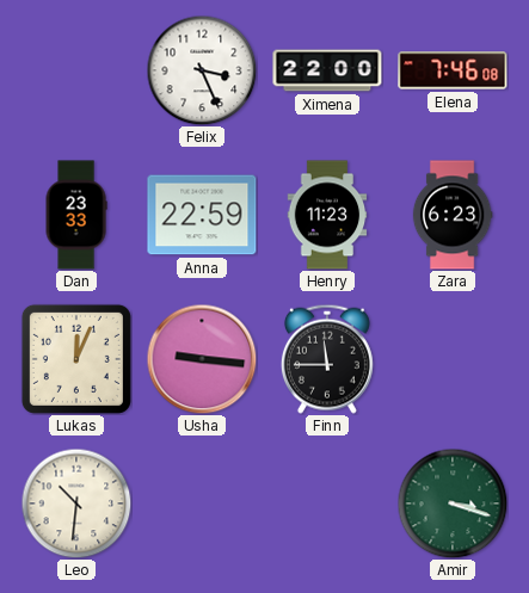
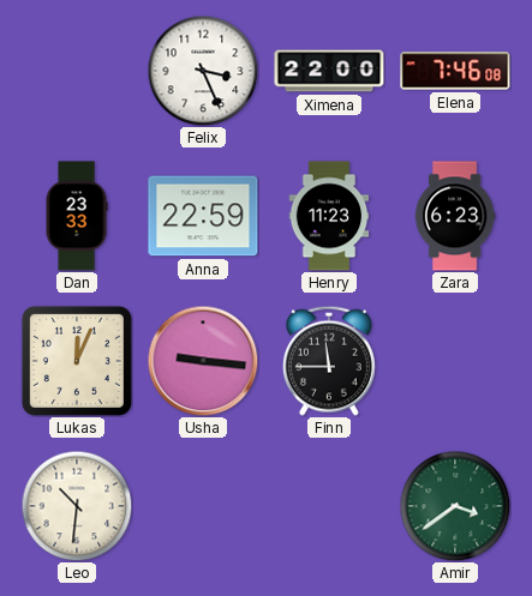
Amir: 3:18 -> 3:39 (455, 506)
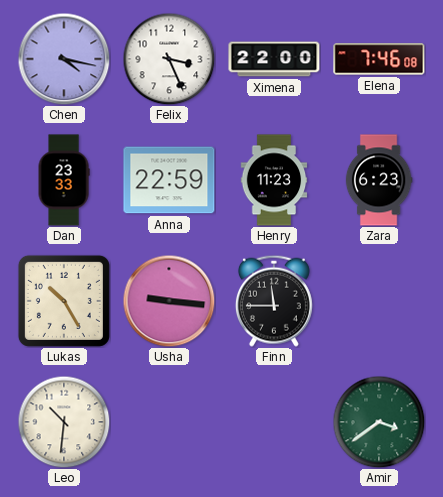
Chen: none -> 4:17 (64, 59)
Lukas: 12:04 -> 10:25 (64, 301)
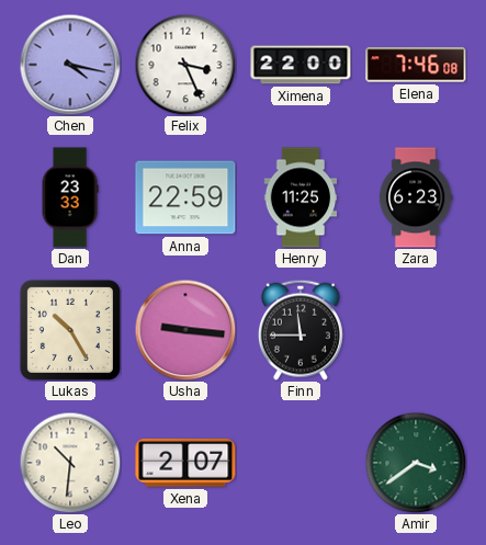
Henry: 11:23 -> 11:25 (301, 197)
Xena: none -> 2:07 (185, 464)
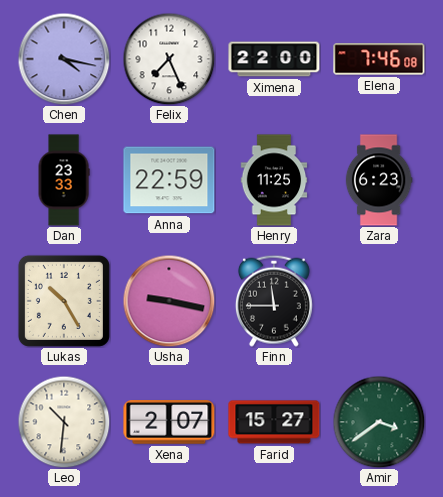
Felix: 3:26 -> 7:26 (169, 59)
Usha: 9:16 -> 9:17 (169, 301)
Farid: none -> 15:27 (274, 422)
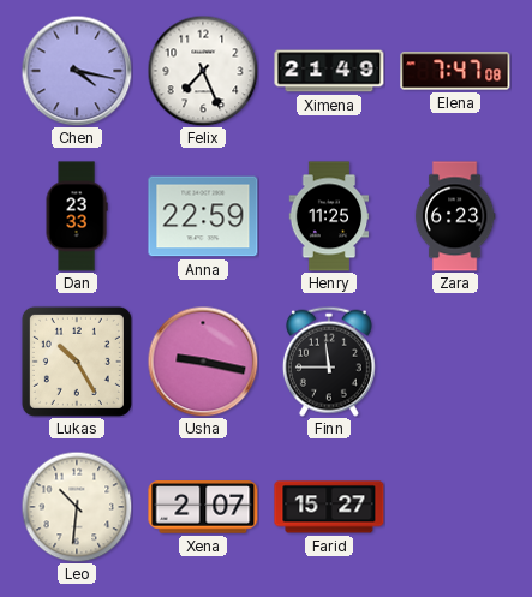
Ximena: 22:00 -> 21:49 (329, 71)
Elena: 7:46 -> 7:47 (455, 71)
Amir: 3:39 -> none (379, 422)
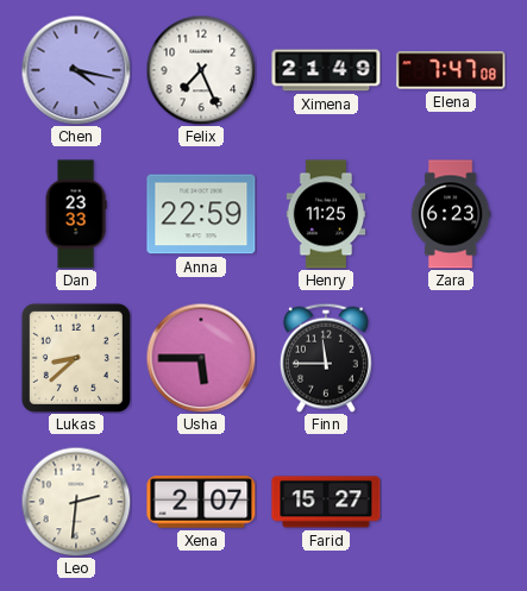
Lukas: 10:25 -> 8:38 (76, 358)
Usha: 9:17 -> 5:45 (201, 358)
Leo: 10:31 -> 2:31 (76, 502)
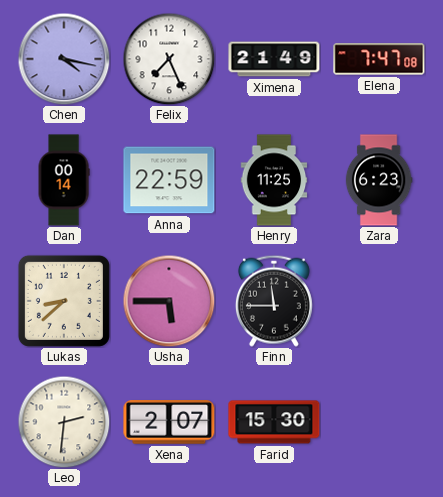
Dan: 23:33 -> 00:14 (64, 180)
Farid: 15:27 -> 15:30 (274, 422)
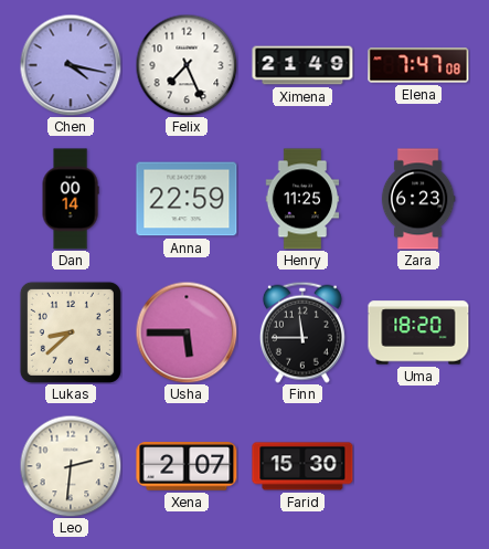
Uma: none -> 18:20 (418, 332)
